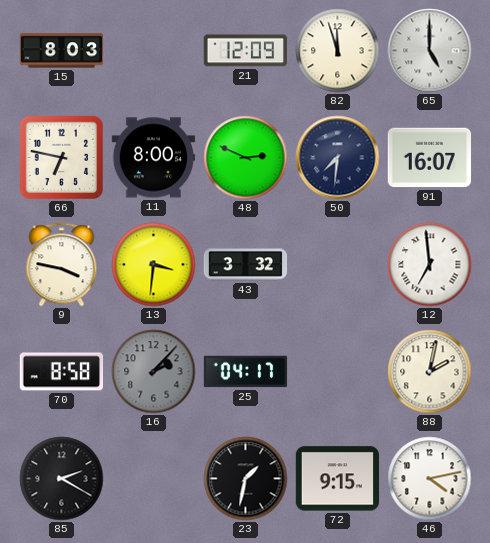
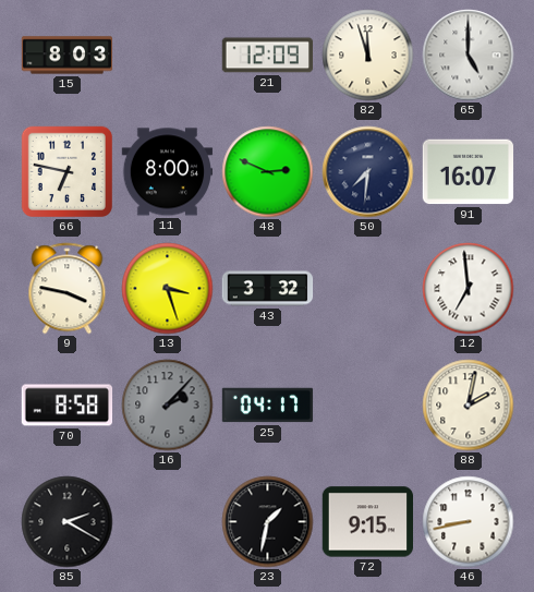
13: 3:31 -> 3:27 (168, 289)
46: 4:13 -> 8:43 (469, 522)
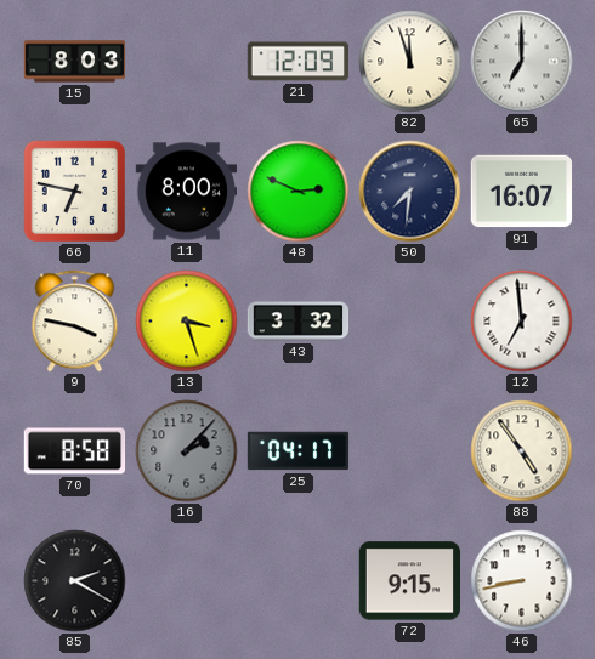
65: 5:00 -> 7:00 (522, 62)
88: 2:02 -> 4:54 (522, 451)
23: 1:32 -> none (268, 522)
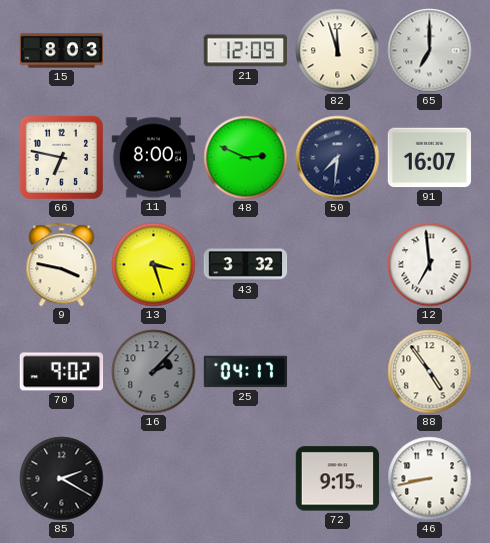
70: 8:58 -> 9:02 (62, 372)
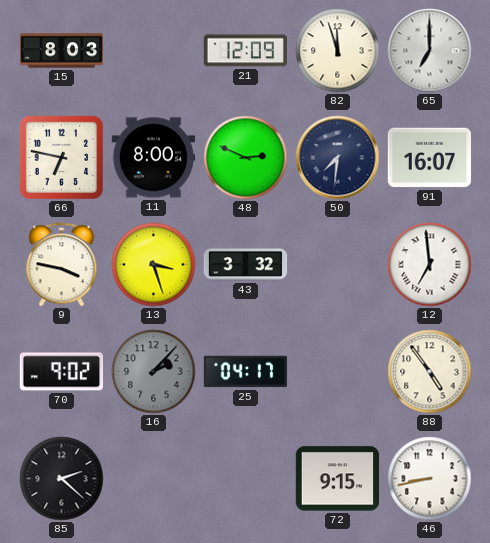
85: 2:20 -> 2:22 (62, 479)
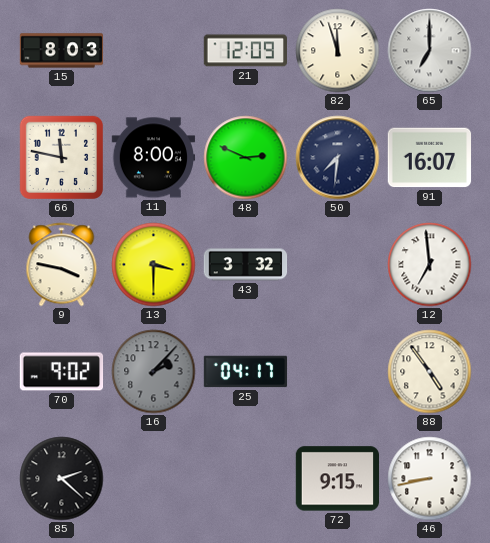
66: 6:47 -> 11:47 (61, 157)
13: 3:27 -> 3:30 (154, 265)
